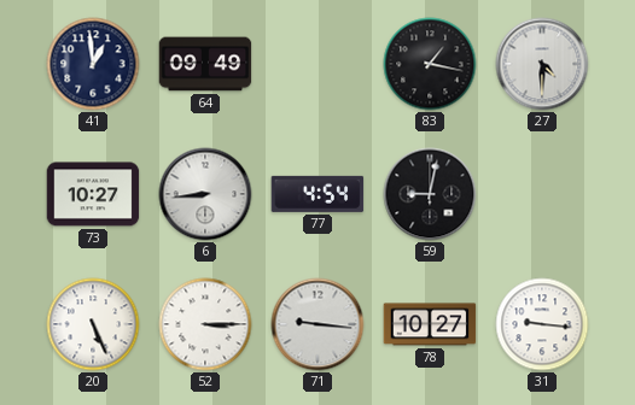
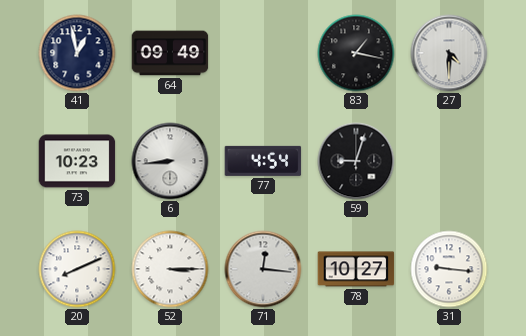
41: 12:59 -> 12:58 (77, 53)
73: 10:27 -> 10:23 (77, 161)
59: 9:02 -> 9:03 (356, 161)
20: 5:26 -> 8:11 (77, 269)
71: 9:16 -> 12:16 (263, 269)
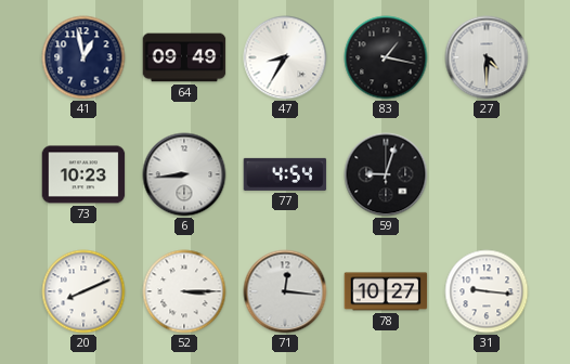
47: none -> 8:35 (285, 57)
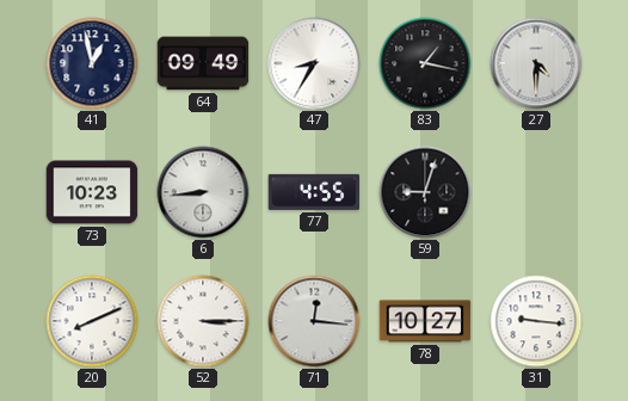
77: 4:54 -> 4:55 (314, 192)
